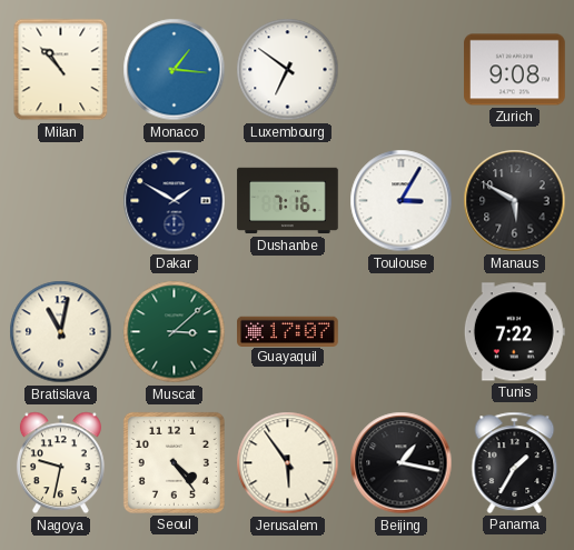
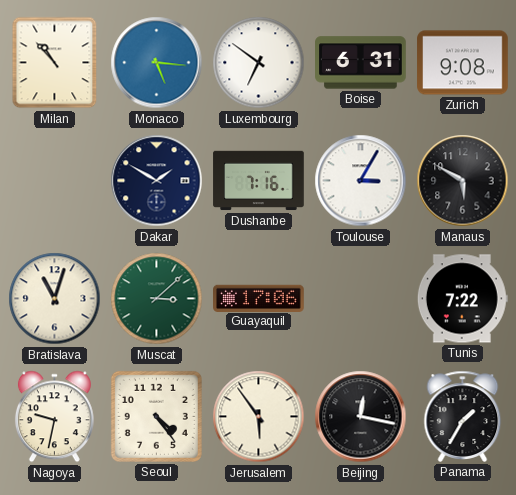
Monaco: 1:16 -> 5:16 (157, 63)
Boise: none -> 6:31 (361, 63)
Bratislava: 11:02 -> 11:03 (55, 299)
Guayaquil: 17:07 -> 17:06 (259, 298)
Beijing: 1:17 -> 12:17 (361, 417)
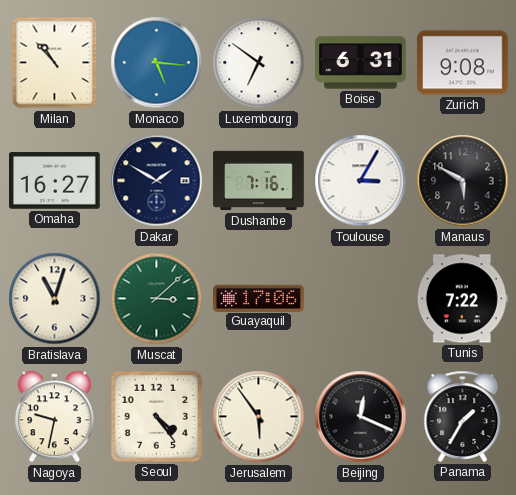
Omaha: none -> 16:27 (55, 181)
Beijing: 12:17 -> 12:19 (361, 417)
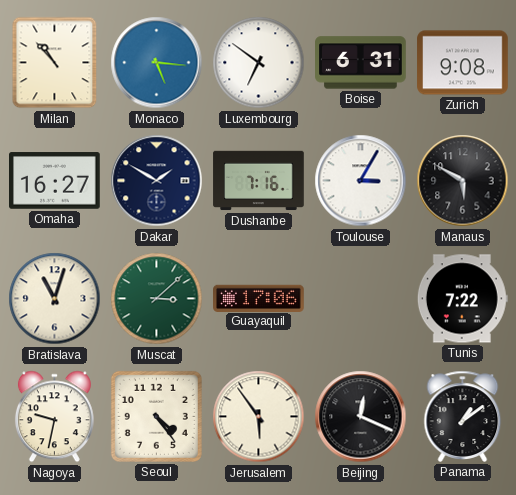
Panama: 1:35 -> 1:09 (463, 416)
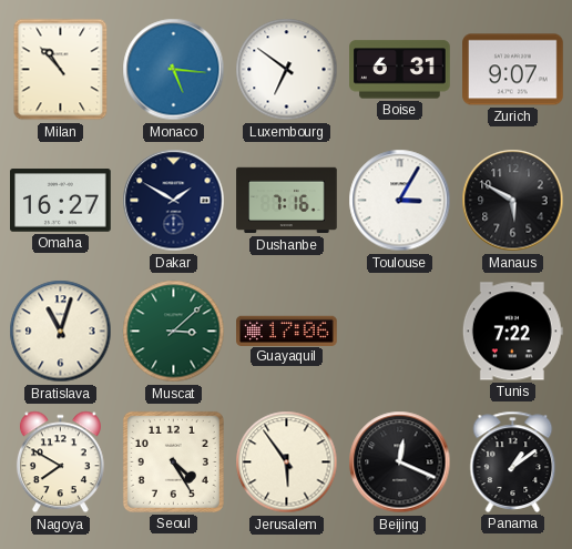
Zurich: 9:08 -> 9:07 (513, 70)
Nagoya: 9:32 -> 7:50 (60, 462)
Seoul: 4:24 -> 4:25 (173, 461)
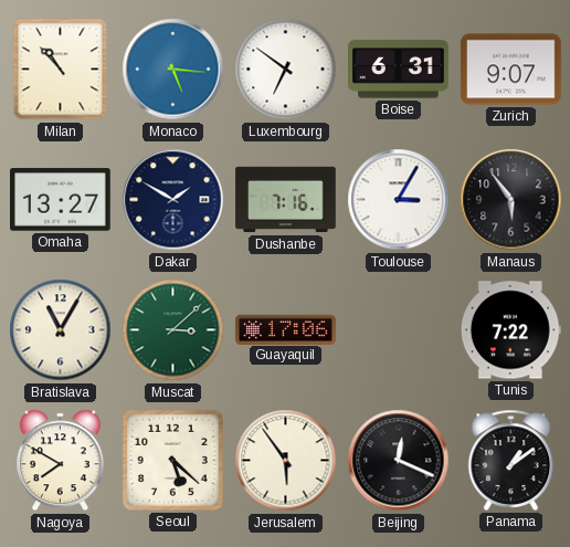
Omaha: 16:27 -> 13:27 (61, 200)
Manaus: 5:50 -> 5:54 (511, 200)
Bratislava: 11:03 -> 11:05 (61, 330)
Seoul: 4:25 -> 5:22 (172, 460)
